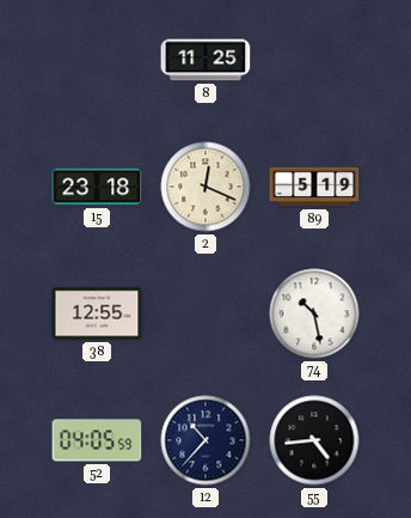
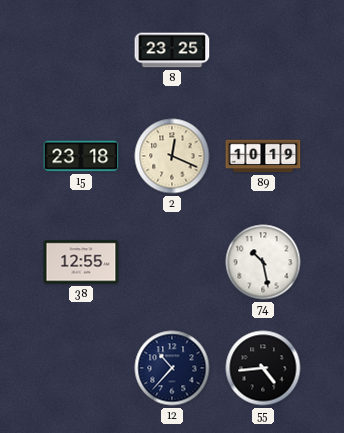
8: 11:25 -> 23:25 (172, 50)
89: 5:19 -> 10:19 (263, 156)
52: 04:05 -> none (97, 440)
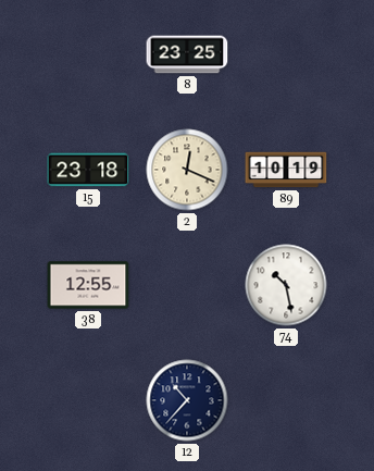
55: 4:44 -> none (263, 368)
